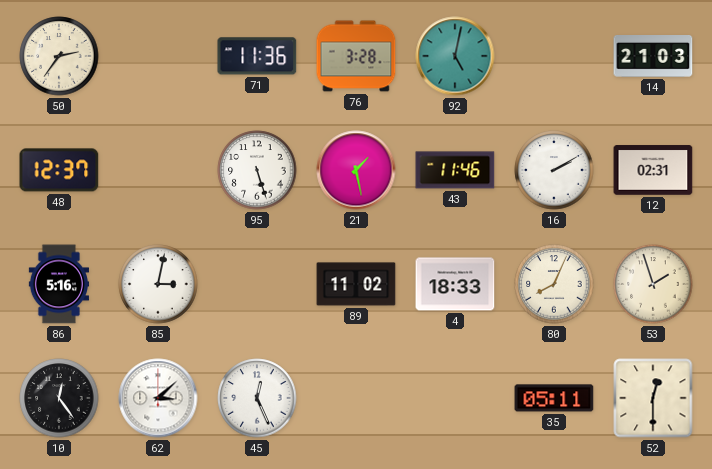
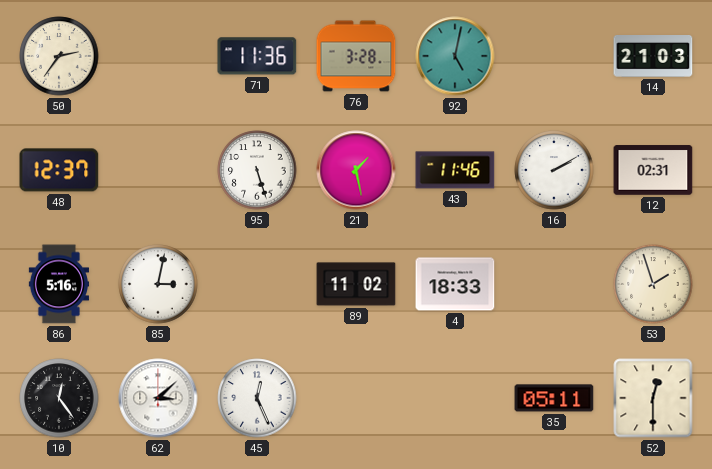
80: 8:04 -> none (554, 284)
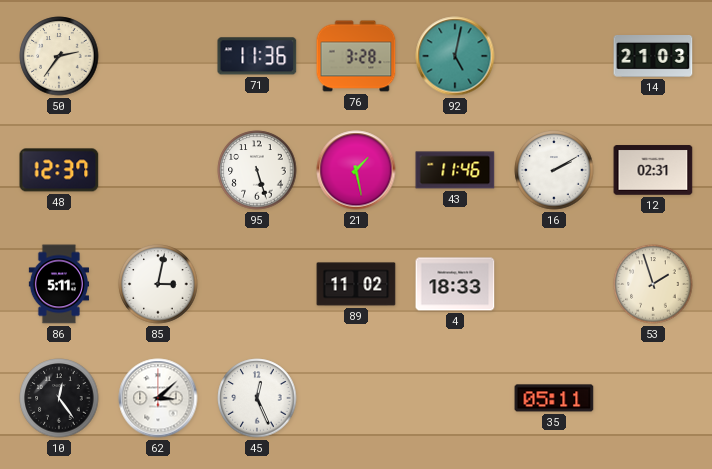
86: 5:16 -> 5:11 (58, 284)
52: 12:30 -> none (653, 398)
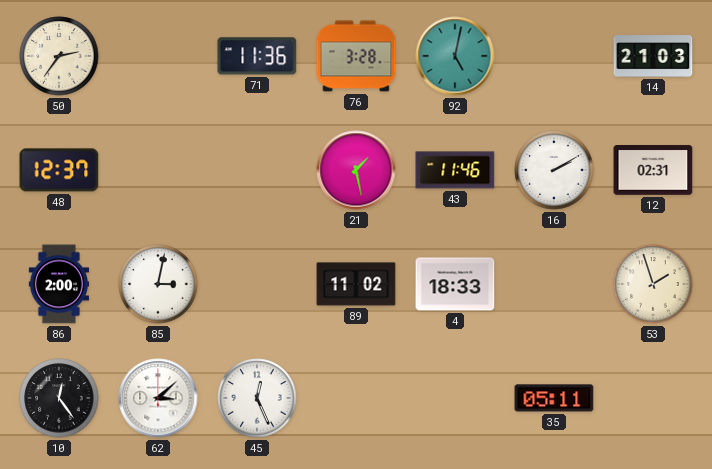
95: 5:27 -> none (257, 170)
86: 5:11 -> 2:00 (58, 284)
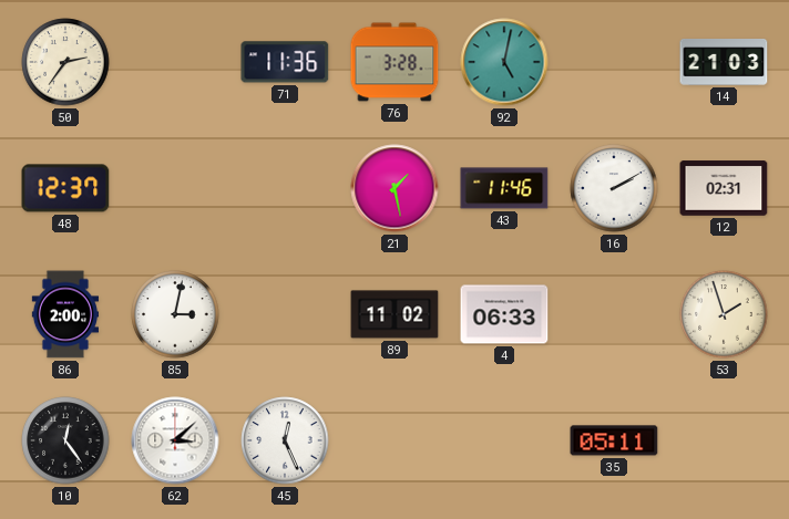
4: 18:33 -> 06:33 (504, 314)
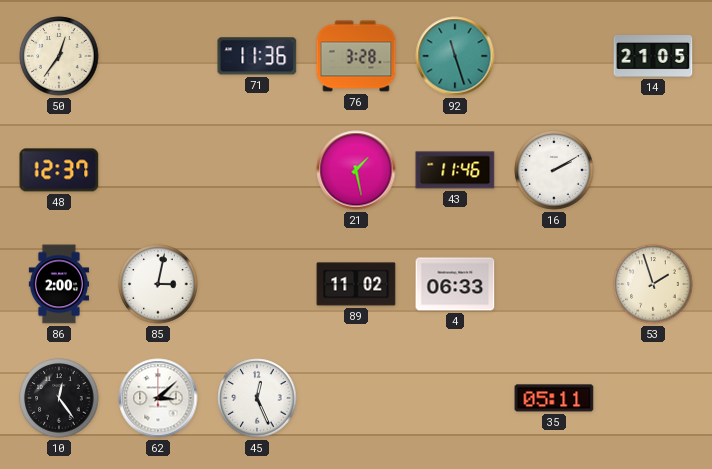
50: 2:36 -> 12:36 (59, 56)
92: 5:02 -> 11:27 (455, 56)
14: 21:03 -> 21:05 (653, 57)
12: 02:31 -> none (724, 188)
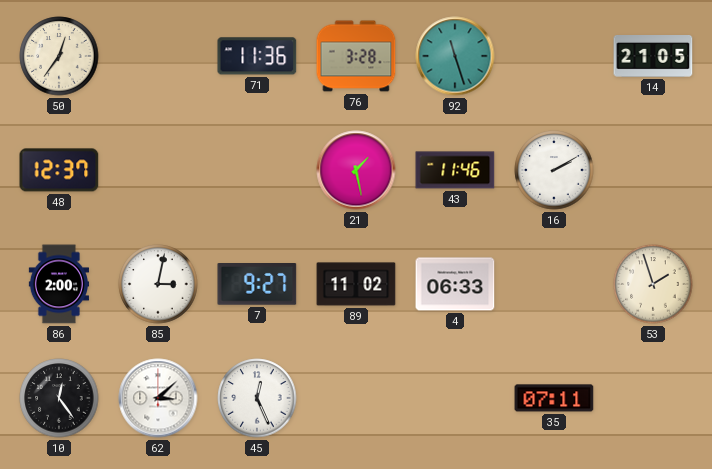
7: none -> 9:27 (257, 285)
35: 05:11 -> 07:11 (554, 398)
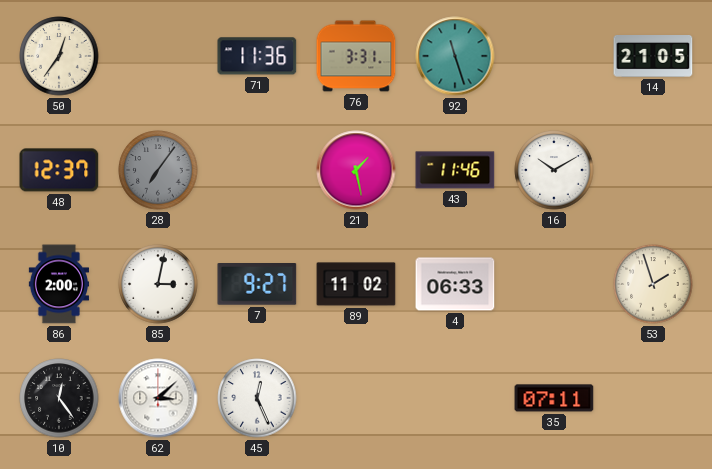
76: 3:28 -> 3:31 (356, 56)
28: none -> 7:06 (158, 170)
16: 2:10 -> 10:10 (554, 170)
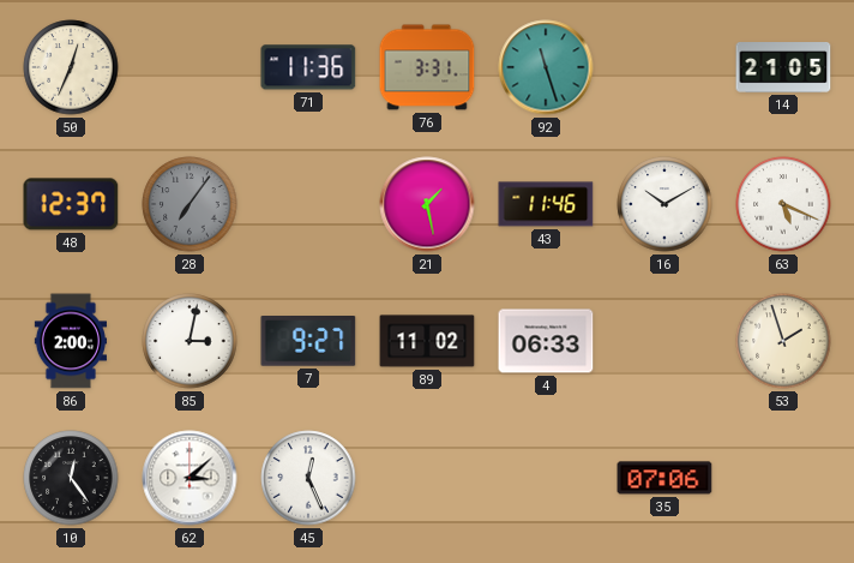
50: 12:36 -> 12:34 (71, 67)
63: none -> 5:19 (783, 204)
35: 07:11 -> 07:06 (664, 478)
